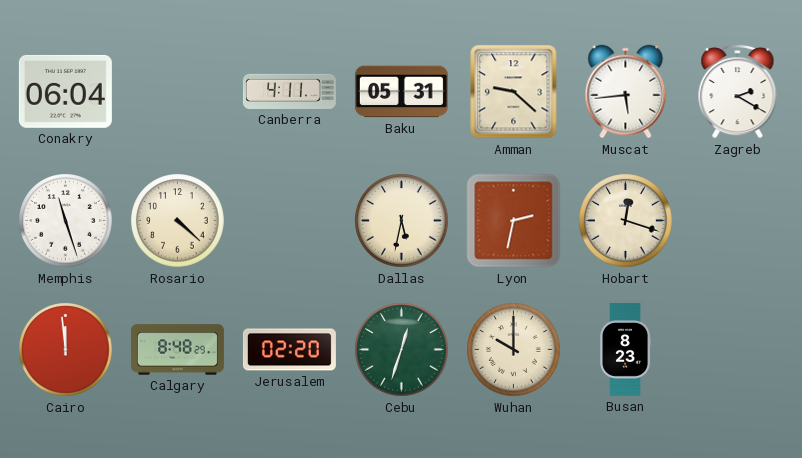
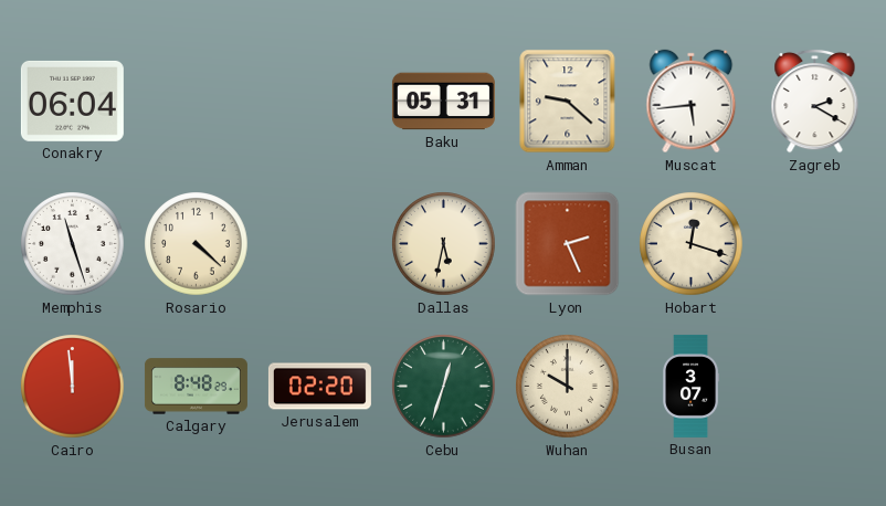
Canberra: 4:11 -> none (289, 91)
Lyon: 2:32 -> 2:26 (568, 244)
Busan: 8:23 -> 3:07 (692, 386)
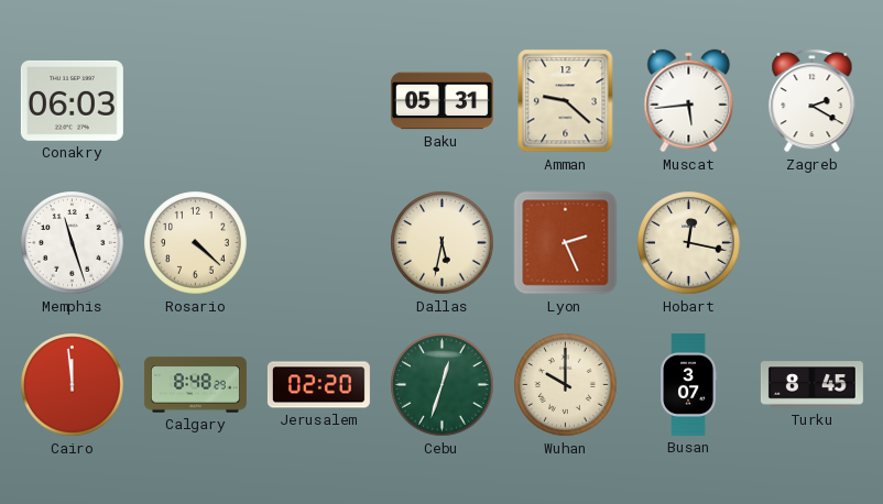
Conakry: 06:04 -> 06:03 (72, 100)
Hobart: 12:18 -> 12:17 (689, 243)
Turku: none -> 8:45 (811, 385)
